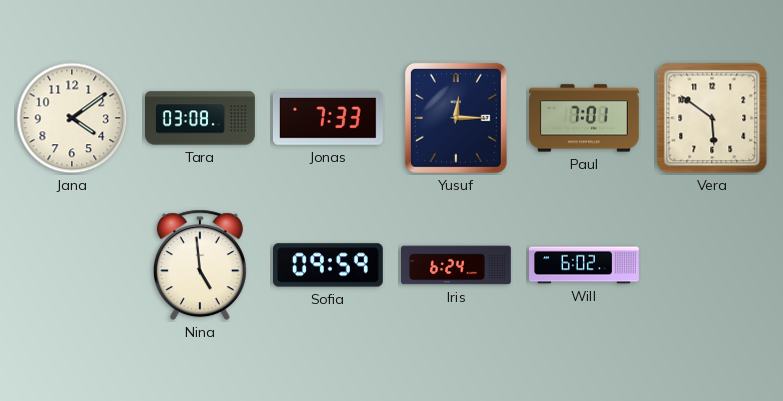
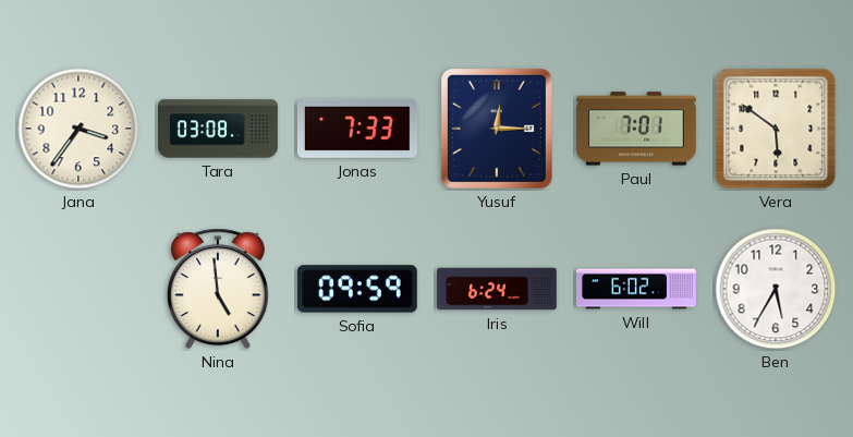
Jana: 4:09 -> 3:36 (78, 129)
Ben: none -> 5:35 (776, 289)
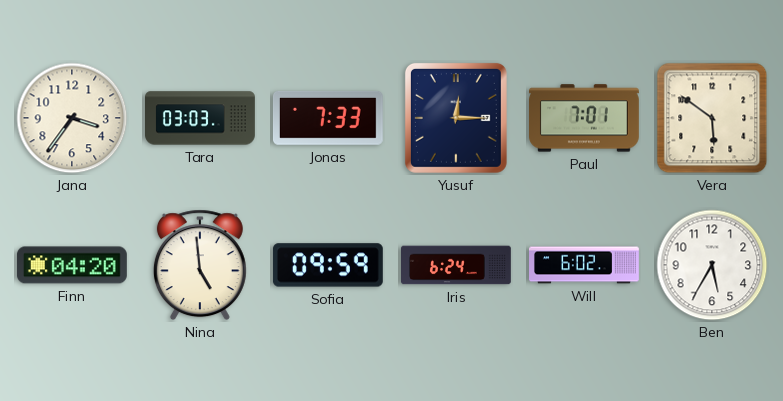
Tara: 03:08 -> 03:03 (201, 118)
Finn: none -> 04:20 (72, 265)
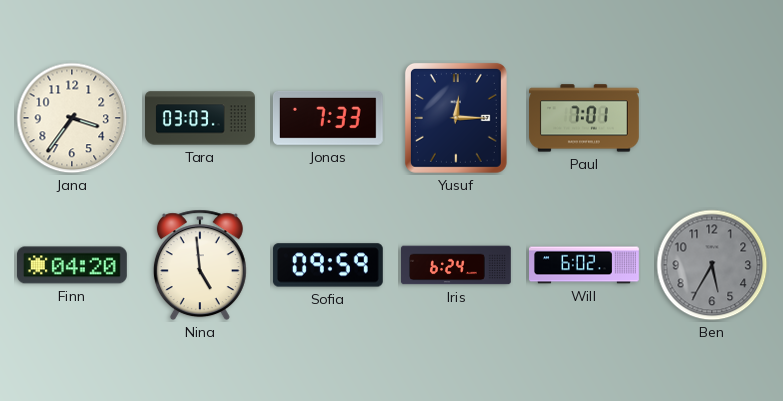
Vera: 5:51 -> none (712, 118)
Ben dial: white -> grey (712, 265)
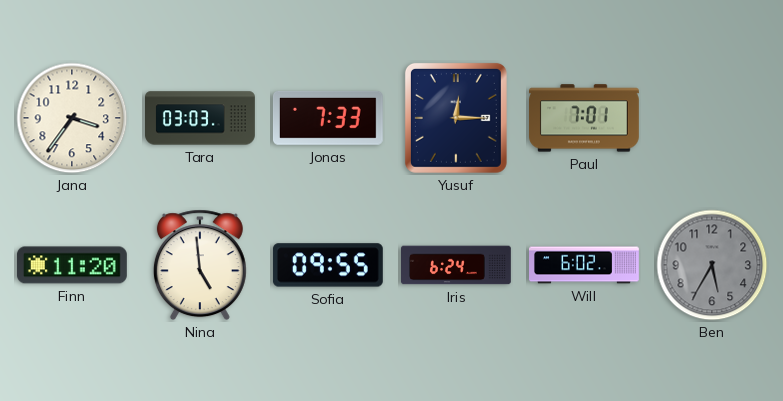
Finn: 04:20 -> 11:20 (72, 265)
Sofia: 09:59 -> 09:55 (328, 265)
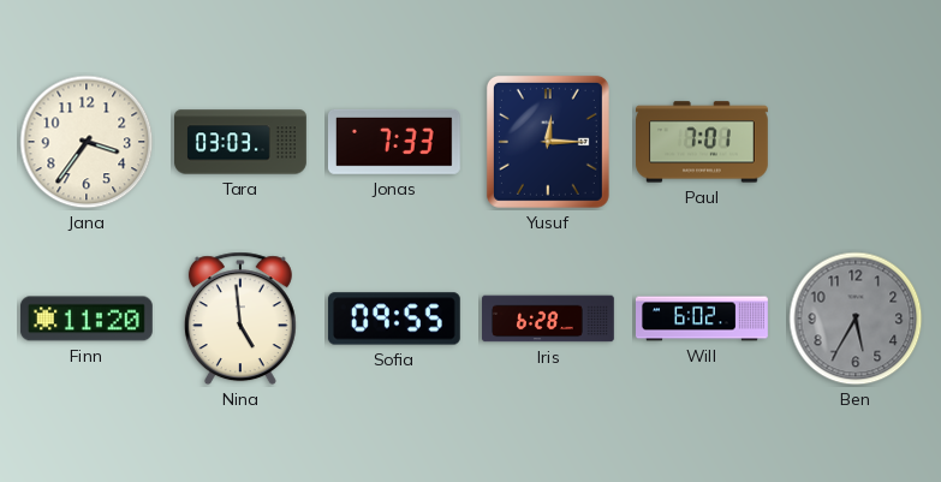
Iris: 6:24 -> 6:28 (549, 319)
